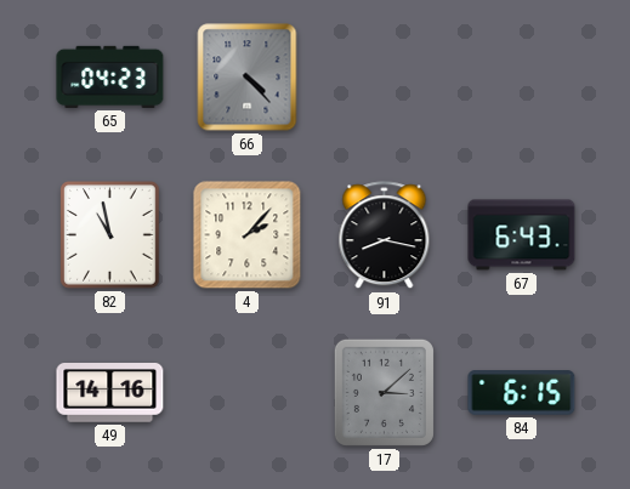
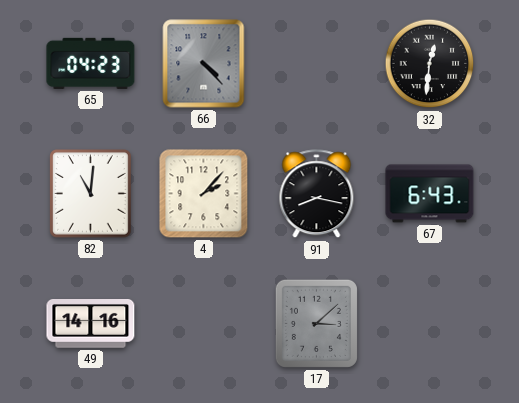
32: none -> 12:31 (430, 64)
82: 10:58 -> 11:01 (91, 194)
84: 6:15 -> none (522, 393)
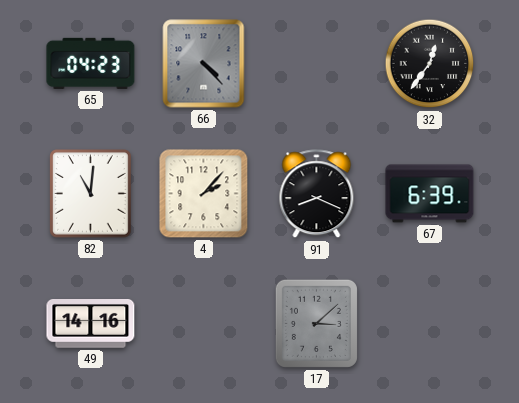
32: 12:31 -> 12:36 (430, 64)
91: 8:17 -> 8:19 (317, 194)
67: 6:43 -> 6:39 (430, 194)
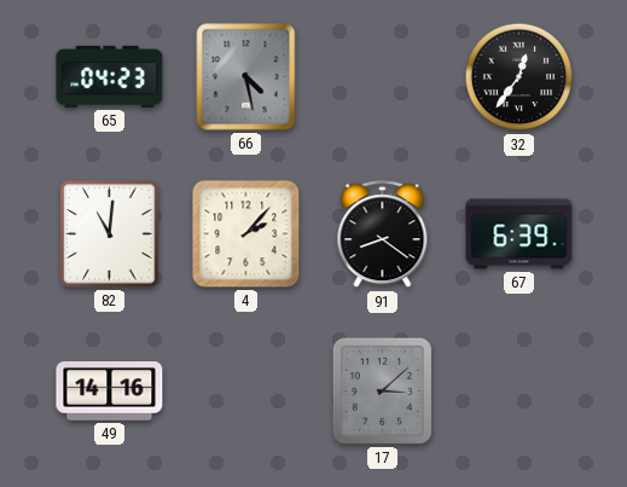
66: 4:23 -> 4:28 (246, 77)
91: 8:19 -> 8:21 (383, 234)
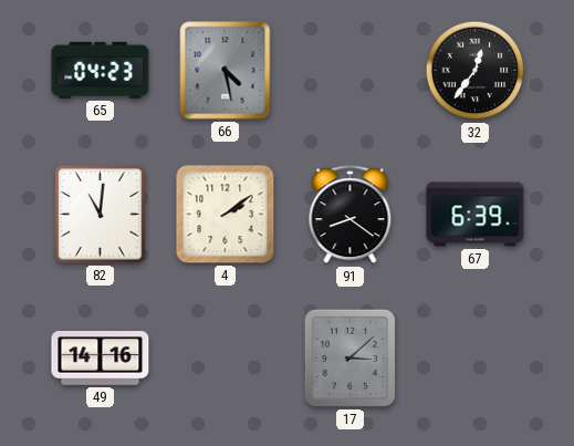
4: 2:07 -> 2:09 (226, 215)
